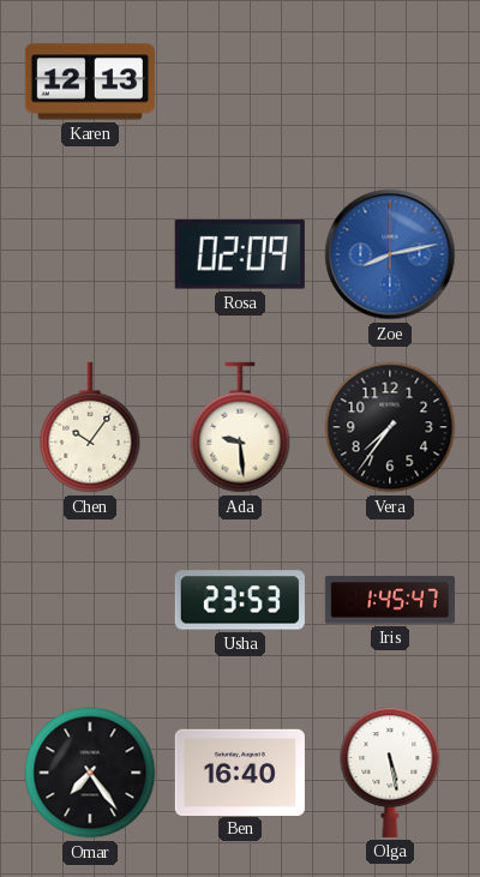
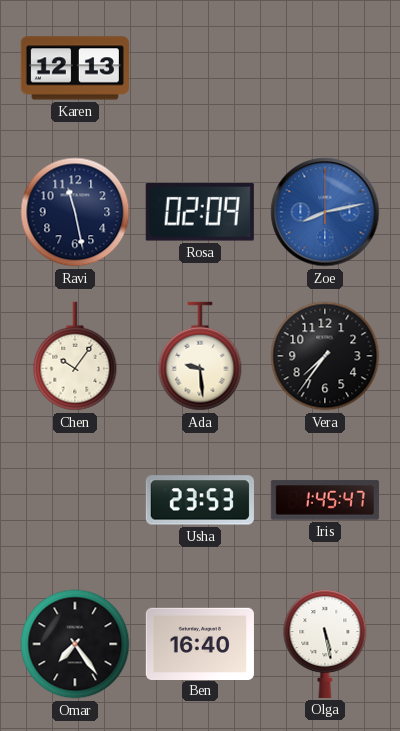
Ravi: none -> 11:28 (75, 212)
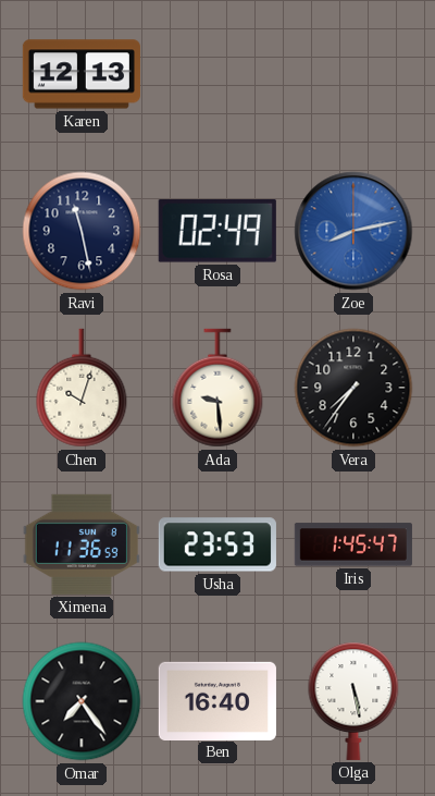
Rosa: 02:09 -> 02:49 (217, 232)
Chen: 10:06 -> 10:03 (82, 388)
Ximena: none -> 11:36 (82, 544)
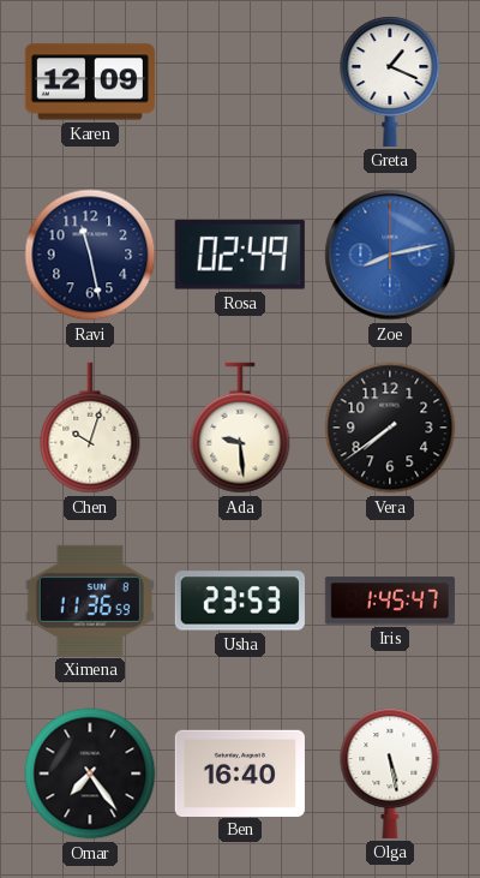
Karen: 12:13 -> 12:09 (90, 82)
Greta: none -> 1:19 (390, 82)
Vera: 7:36 -> 7:39 (390, 428)
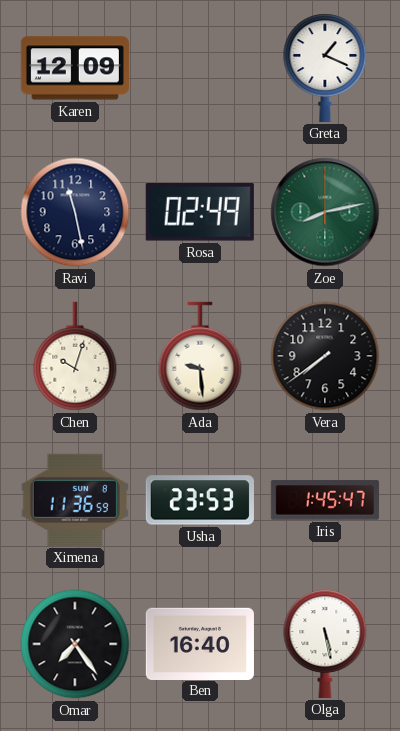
Zoe dial: blue -> green (325, 212)
